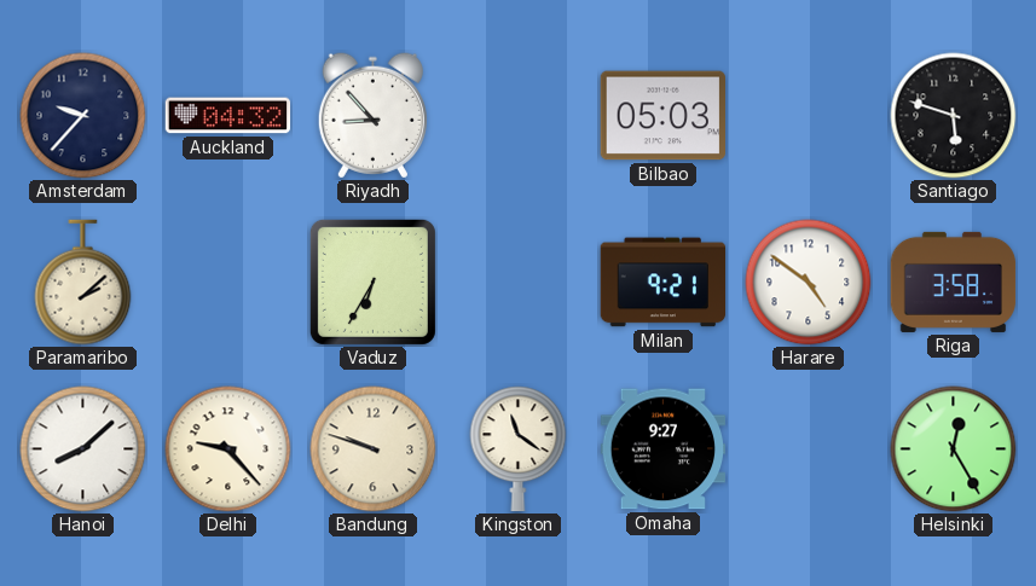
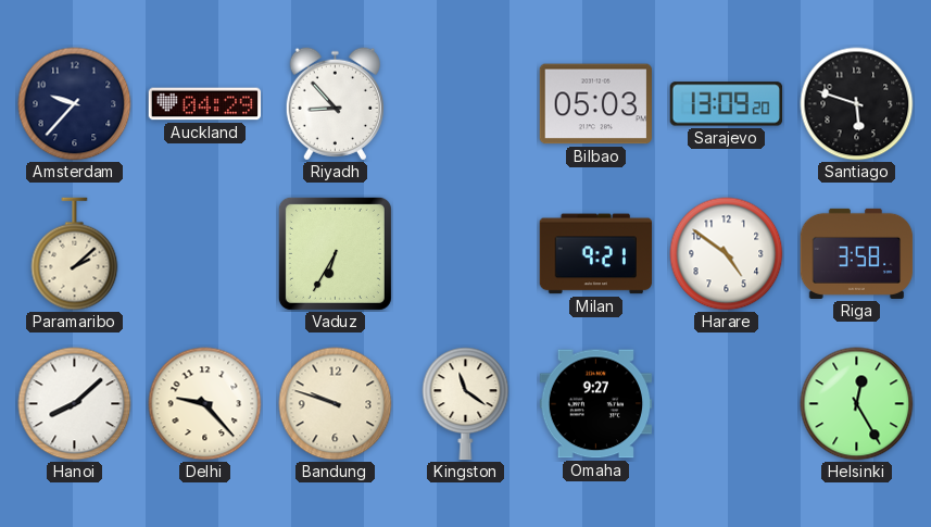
Auckland: 04:32 -> 04:29 (205, 104)
Sarajevo: none -> 13:09 (727, 104)
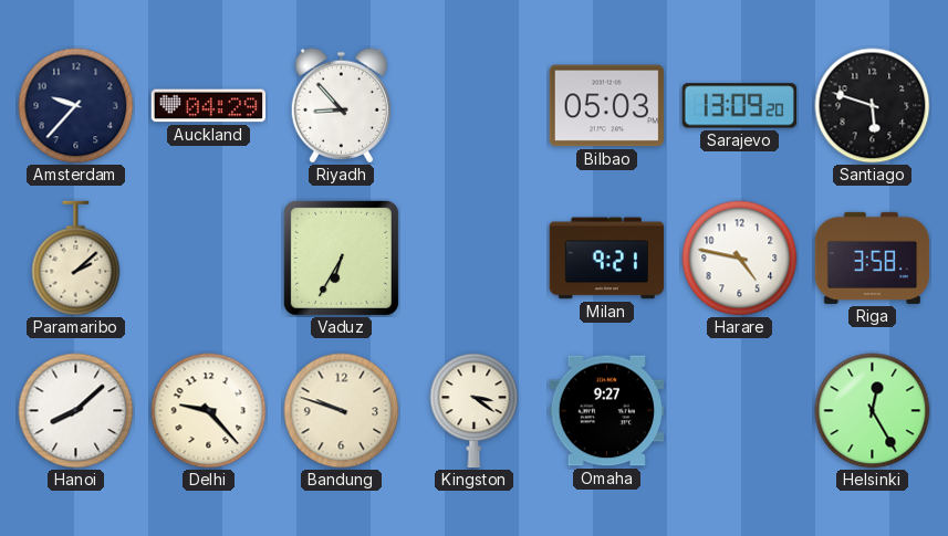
Harare: 4:51 -> 4:47 (740, 259)
Kingston: 11:21 -> 3:21 (475, 411)
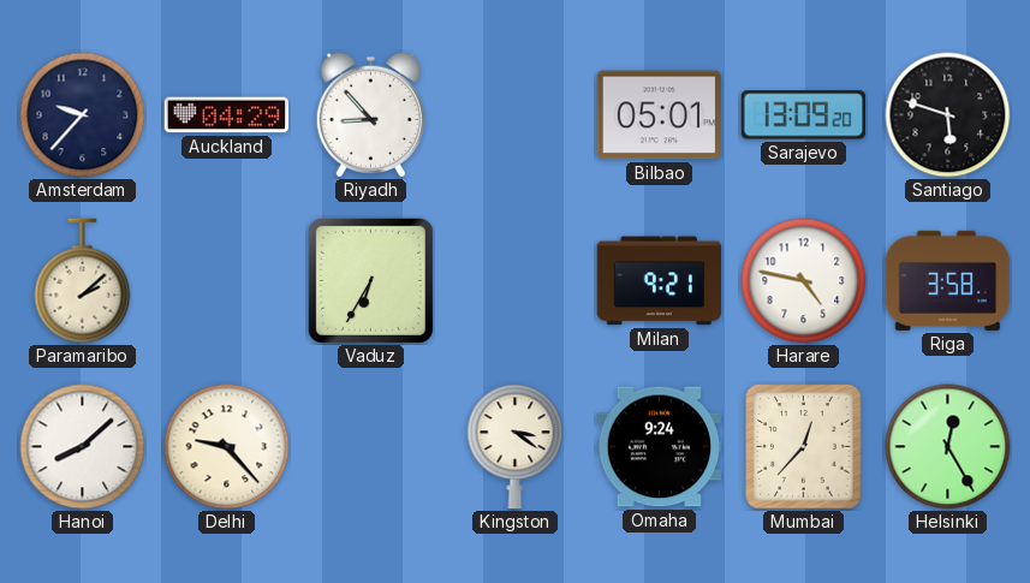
Bilbao: 05:03 -> 05:01 (659, 115)
Bandung: 9:48 -> none (342, 411)
Omaha: 9:27 -> 9:24 (660, 447)
Mumbai: none -> 12:37 (804, 447)
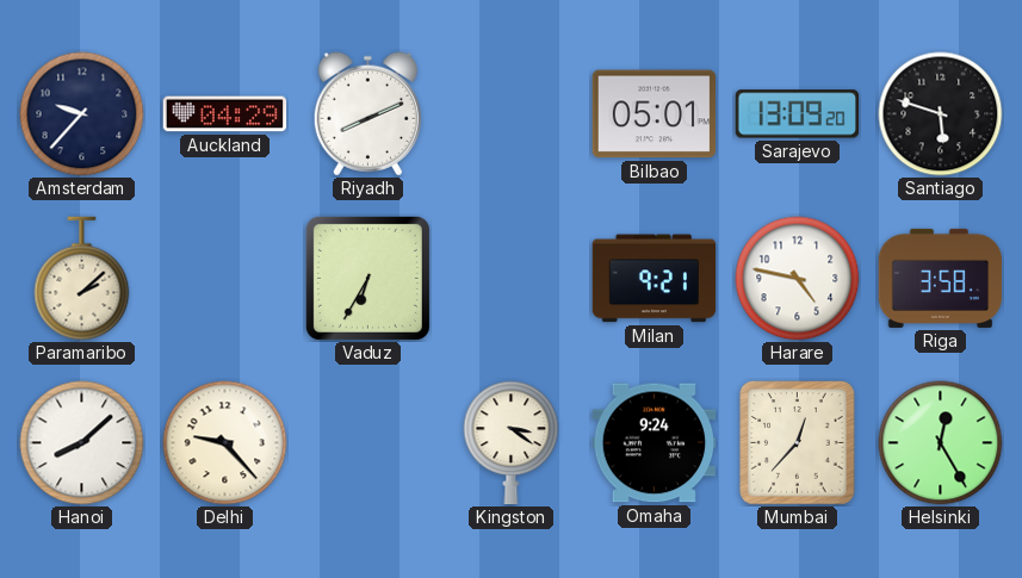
Riyadh: 8:53 -> 8:11 (367, 114)
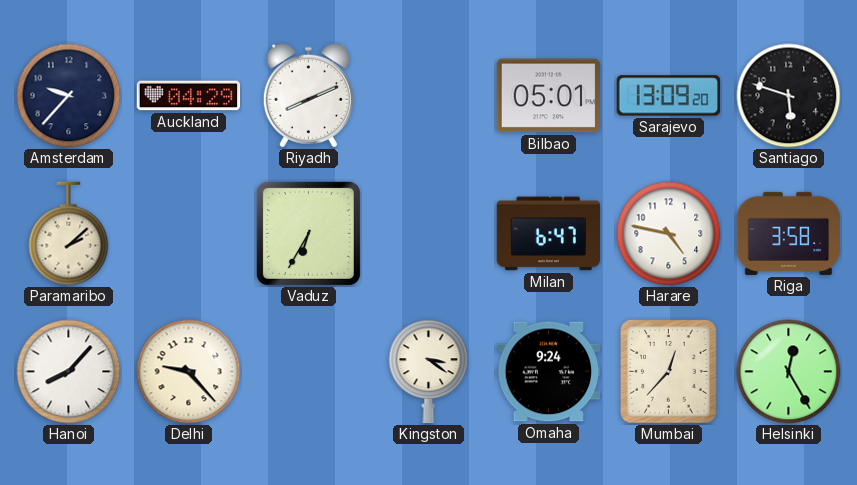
Milan: 9:21 -> 6:47 (549, 234)
Hanoi: 8:08 -> 8:07 (69, 372)
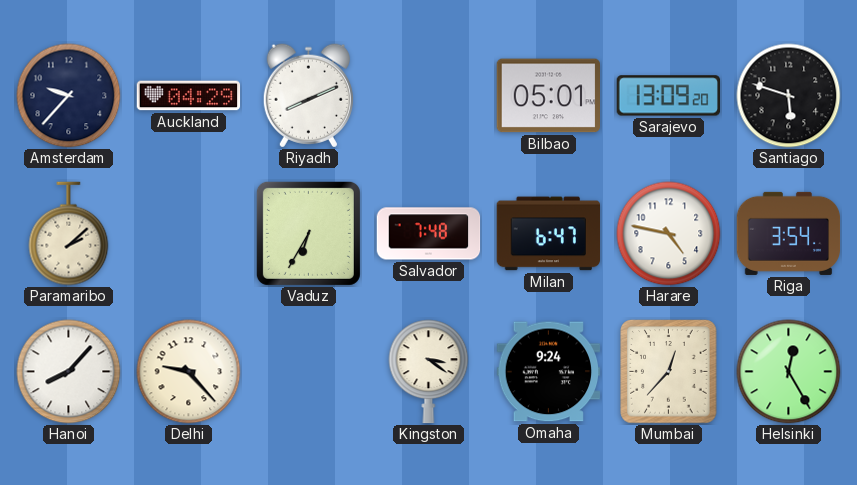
Salvador: none -> 7:48 (429, 234)
Riga: 3:58 -> 3:54 (789, 233)
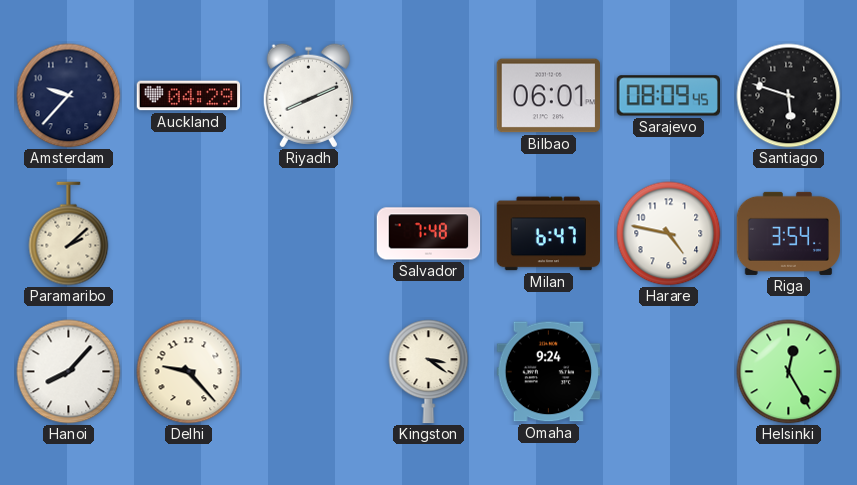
Bilbao: 05:01 -> 06:01 (548, 96)
Sarajevo: 13:09 -> 08:09 (669, 96)
Vaduz: 6:35 -> none (308, 233)
Mumbai: 12:37 -> none (669, 372)
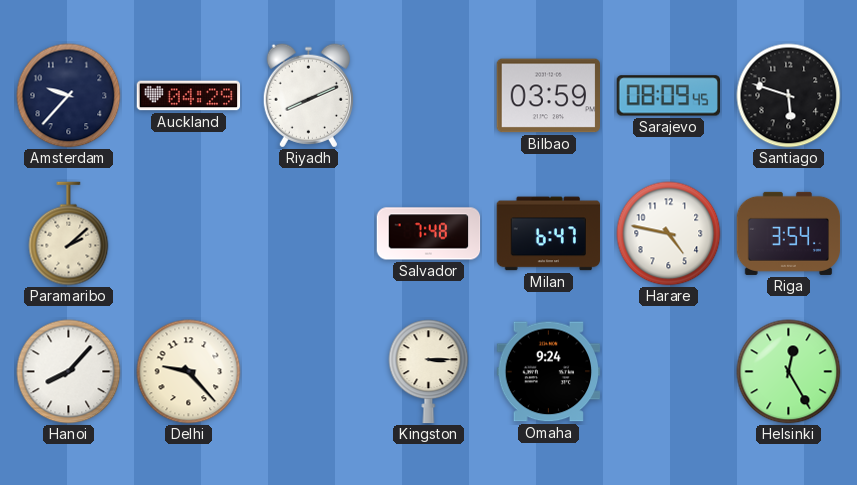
Bilbao: 06:01 -> 03:59 (548, 96)
Kingston: 3:21 -> 3:15 (429, 372)
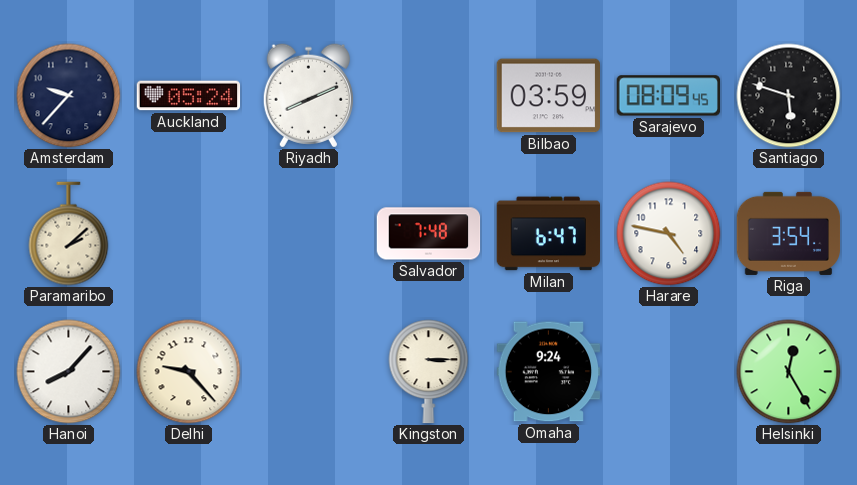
Auckland: 04:29 -> 05:24 (189, 96)
